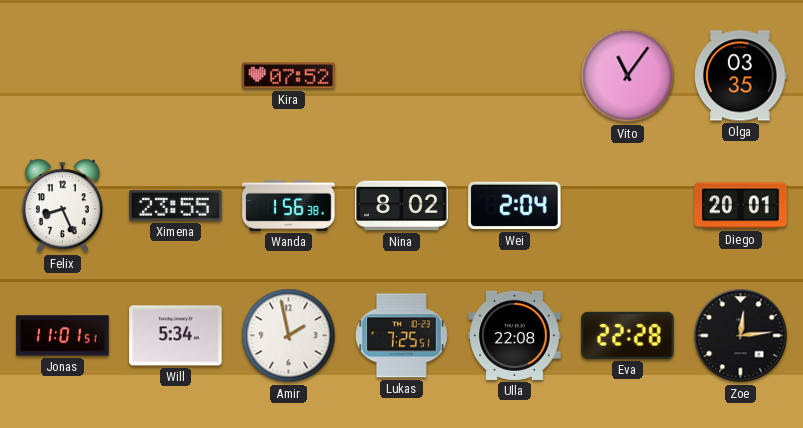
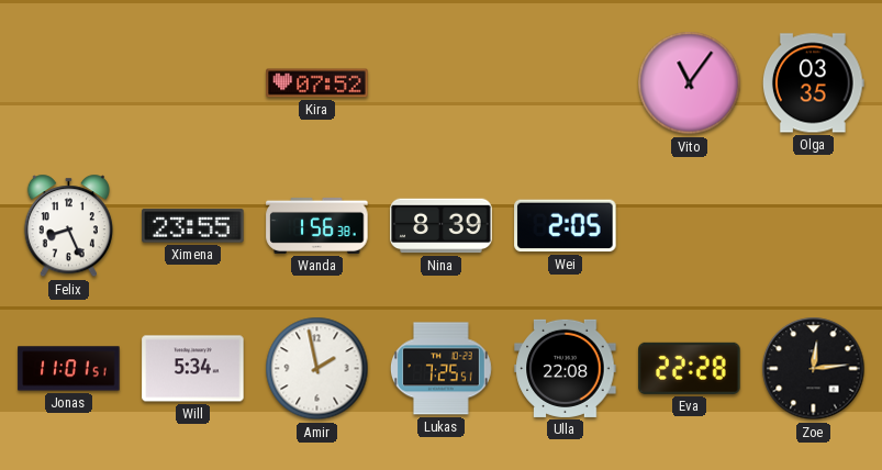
Nina: 8:02 -> 8:39 (442, 226)
Wei: 2:04 -> 2:05 (566, 226)
Diego: 20:01 -> none (741, 206)
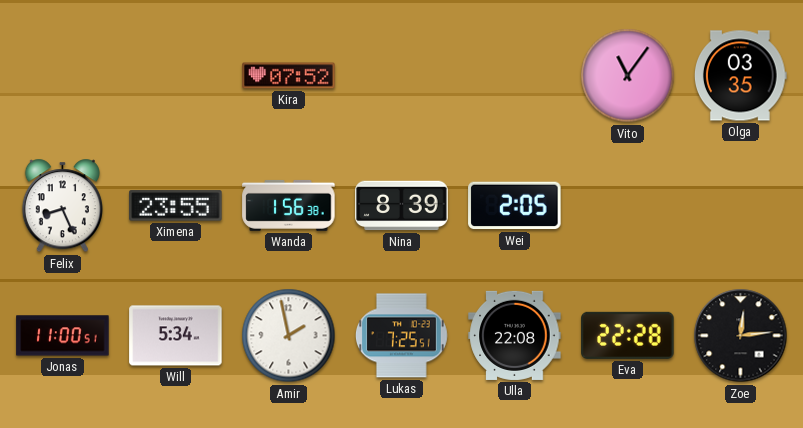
Jonas: 11:01 -> 11:00 (63, 336)
